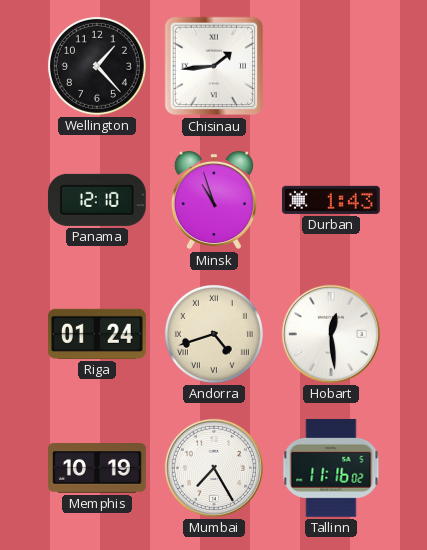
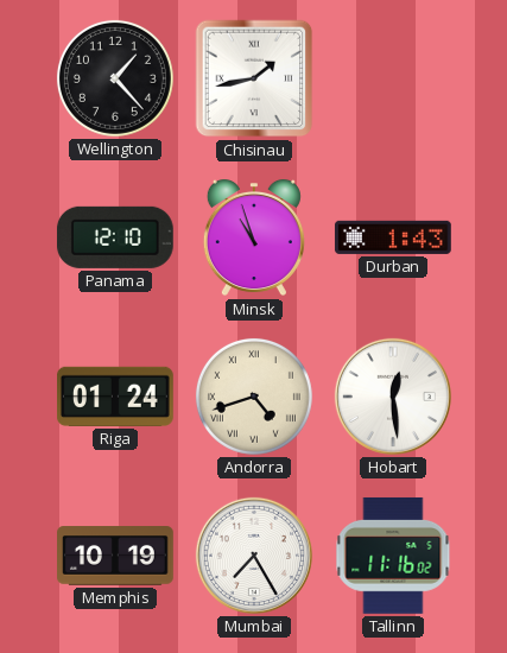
Chisinau: 1:44 -> 1:43 (254, 78)
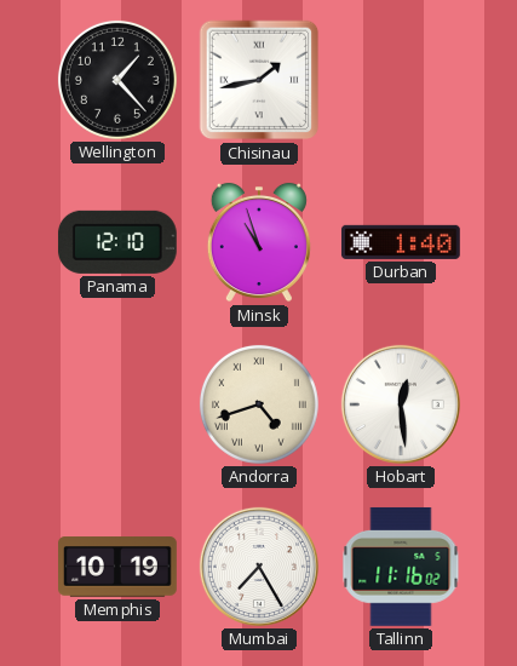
Durban: 1:43 -> 1:40 (401, 242)
Riga: 01:24 -> none (116, 397)
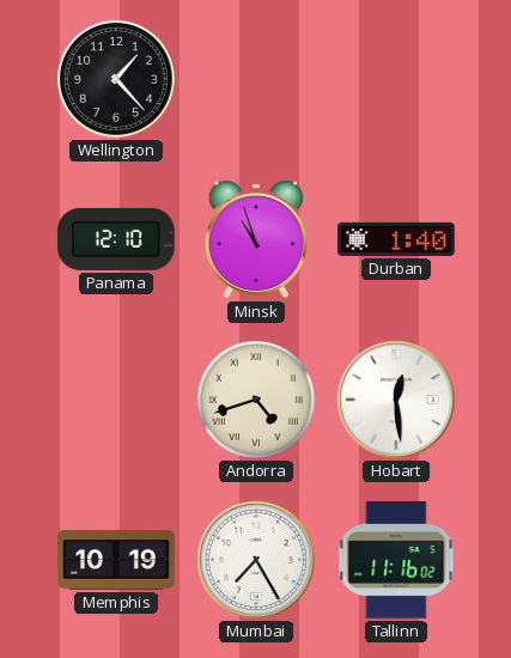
Chisinau: 1:43 -> none (259, 80)
